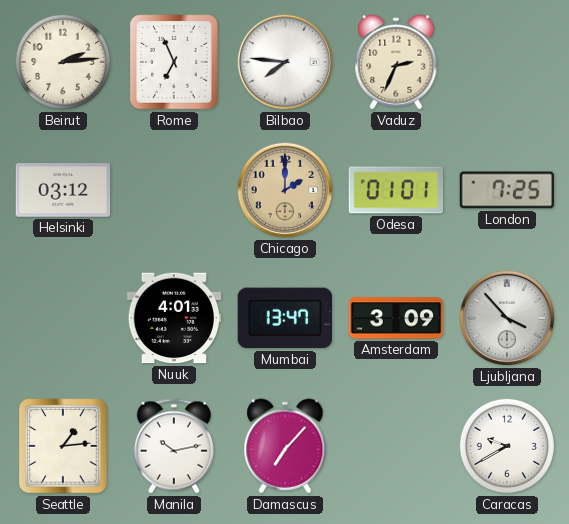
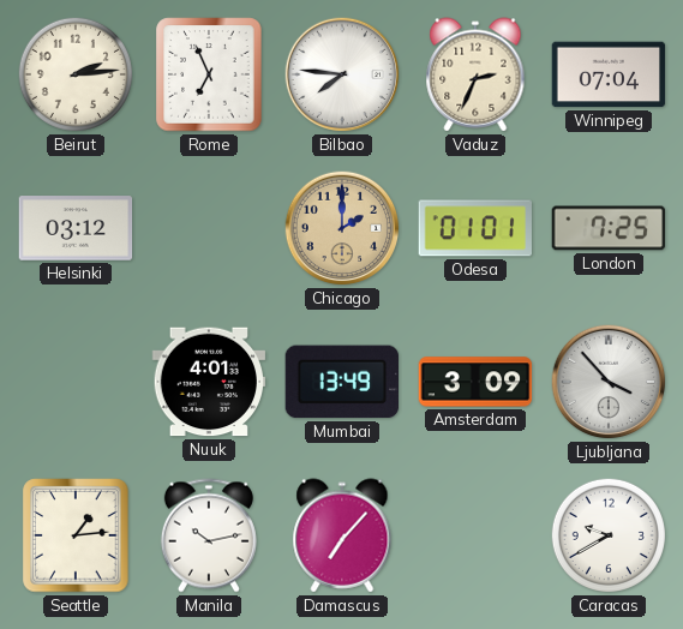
Winnipeg: none -> 07:04 (609, 74)
Mumbai: 13:47 -> 13:49 (341, 382)
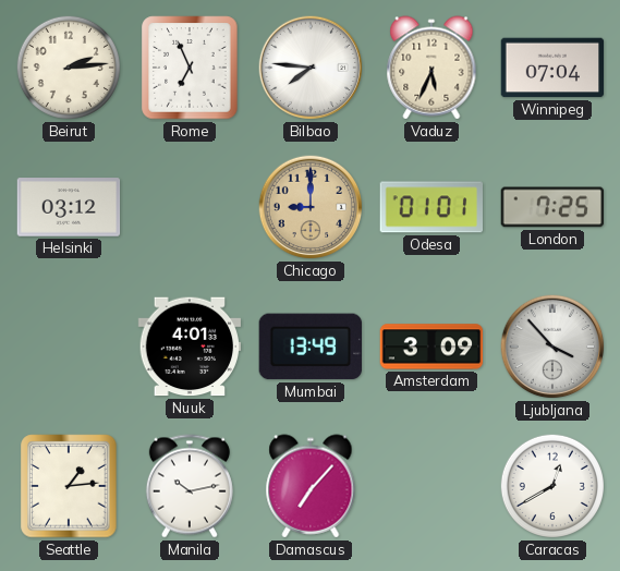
Vaduz: 2:34 -> 5:34 (431, 68)
Chicago: 2:00 -> 9:00 (311, 207)
Caracas: 9:40 -> 12:40 (552, 486)
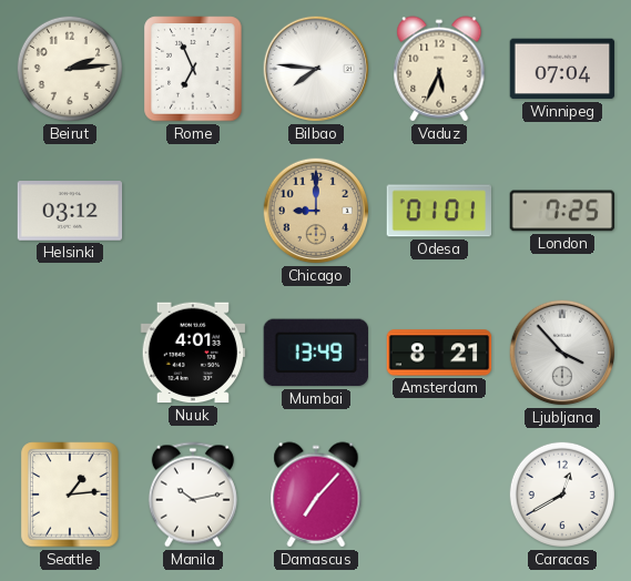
Amsterdam: 3:09 -> 8:21 (439, 353)
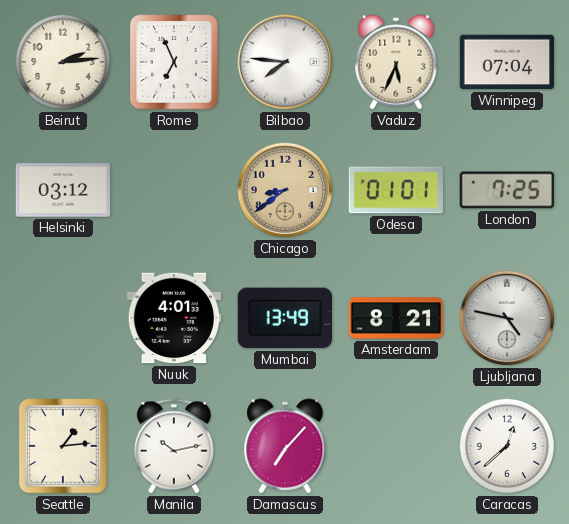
Chicago: 9:00 -> 8:39 (285, 190)
Ljubljana: 3:53 -> 4:47 (507, 318)
Caracas: 12:40 -> 12:38 (507, 446)
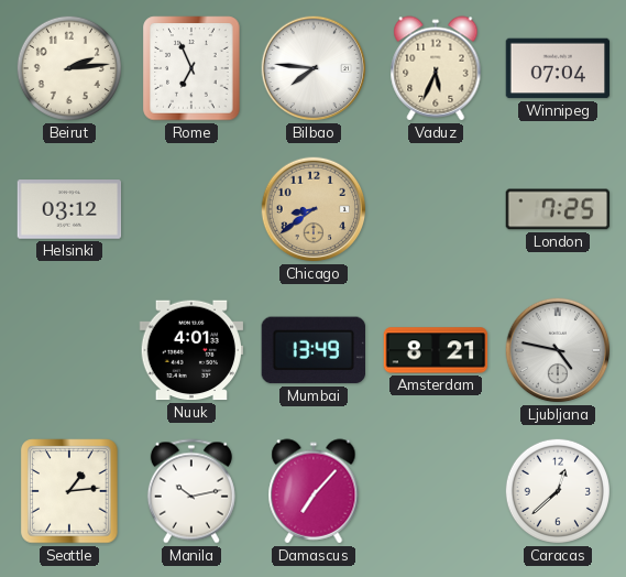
Odesa: 01:01 -> none (395, 190)
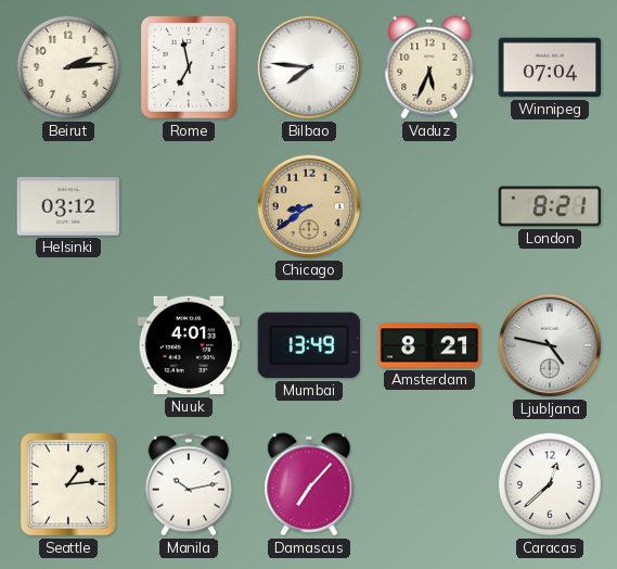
Rome: 6:56 -> 6:58 (189, 67)
London: 7:25 -> 8:21 (550, 206)
